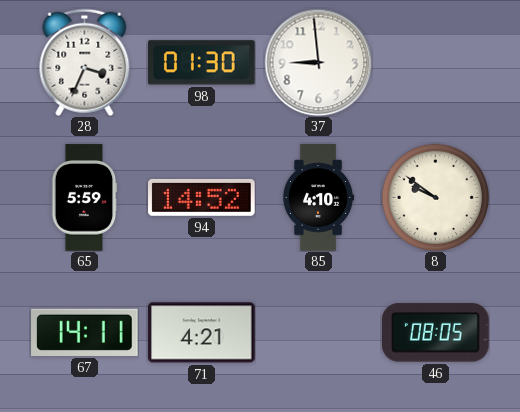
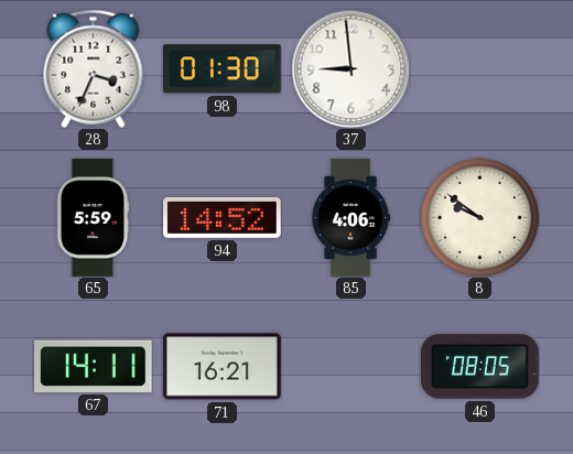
85: 4:10 -> 4:06 (350, 218)
71: 4:21 -> 16:21 (223, 367)
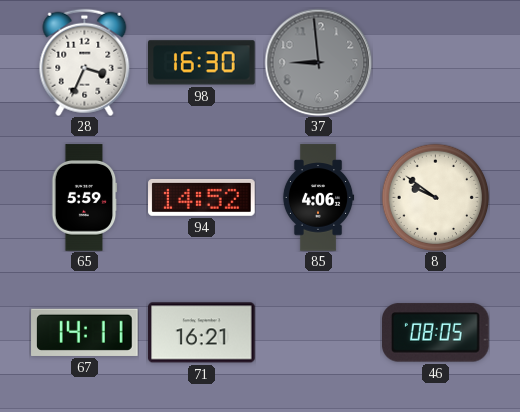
98: 01:30 -> 16:30 (202, 63)
37 dial: white -> grey (318, 62)
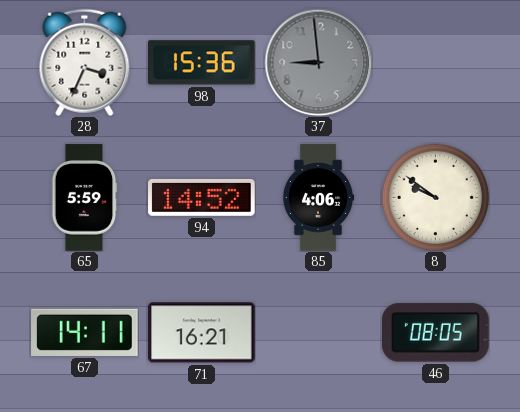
98: 16:30 -> 15:36 (202, 63)
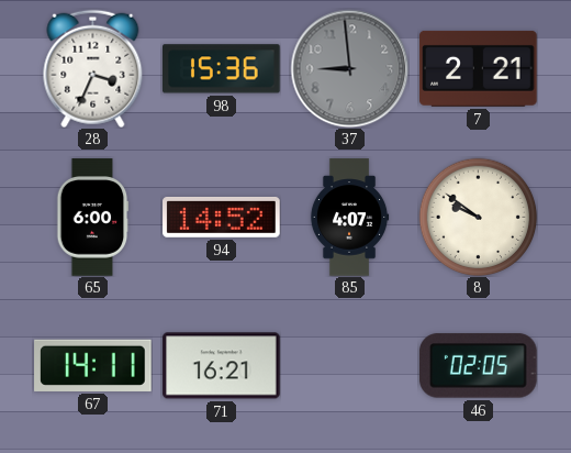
7: none -> 2:21 (479, 68)
65: 5:59 -> 6:00 (92, 218)
85: 4:06 -> 4:07 (349, 218)
46: 08:05 -> 02:05 (479, 366)
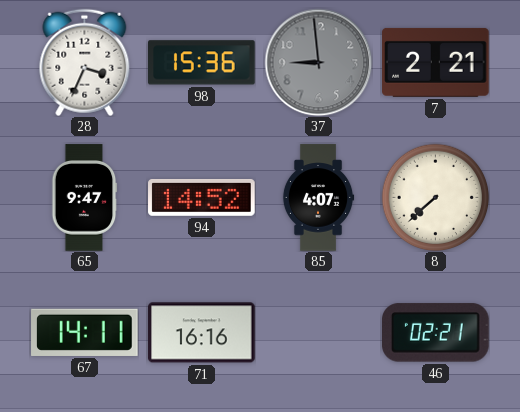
65: 6:00 -> 9:47 (84, 198)
8: 9:51 -> 7:38 (435, 197)
71: 16:21 -> 16:16 (202, 333)
46: 02:05 -> 02:21 (436, 333)
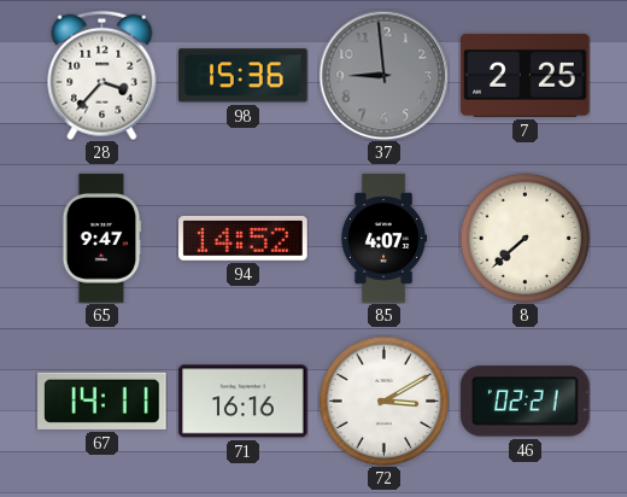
28: 3:34 -> 3:37 (102, 75)
7: 2:21 -> 2:25 (526, 75)
72: none -> 3:10 (383, 400)
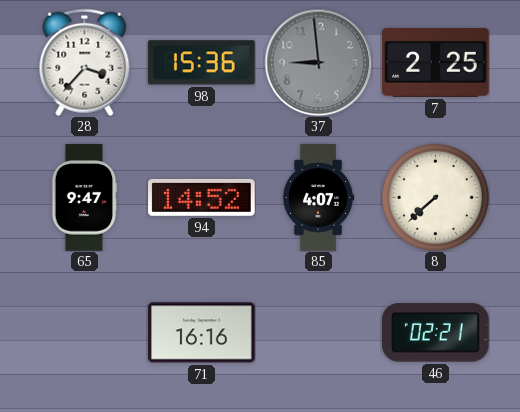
67: 14:11 -> none (102, 400)
72: 3:10 -> none (383, 400)
